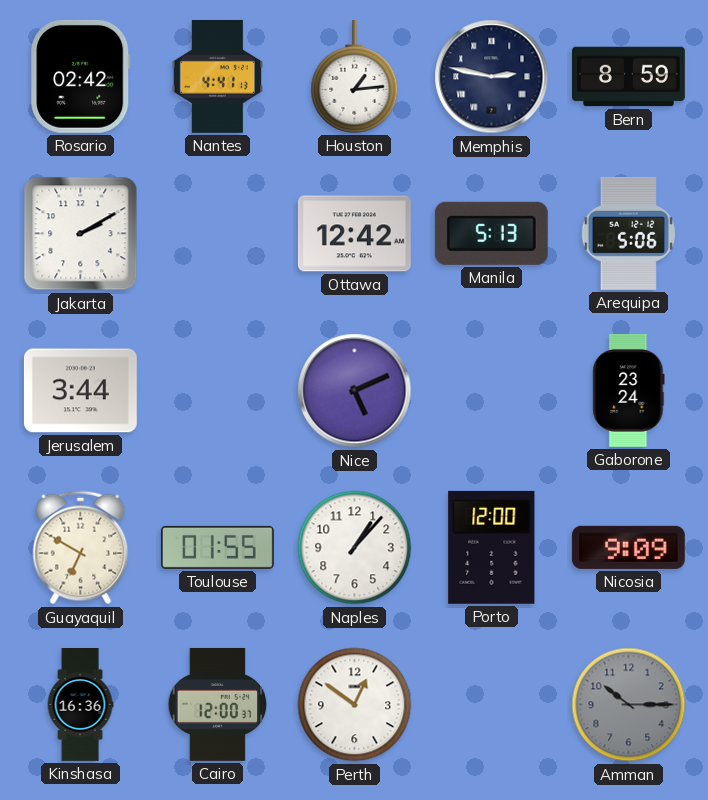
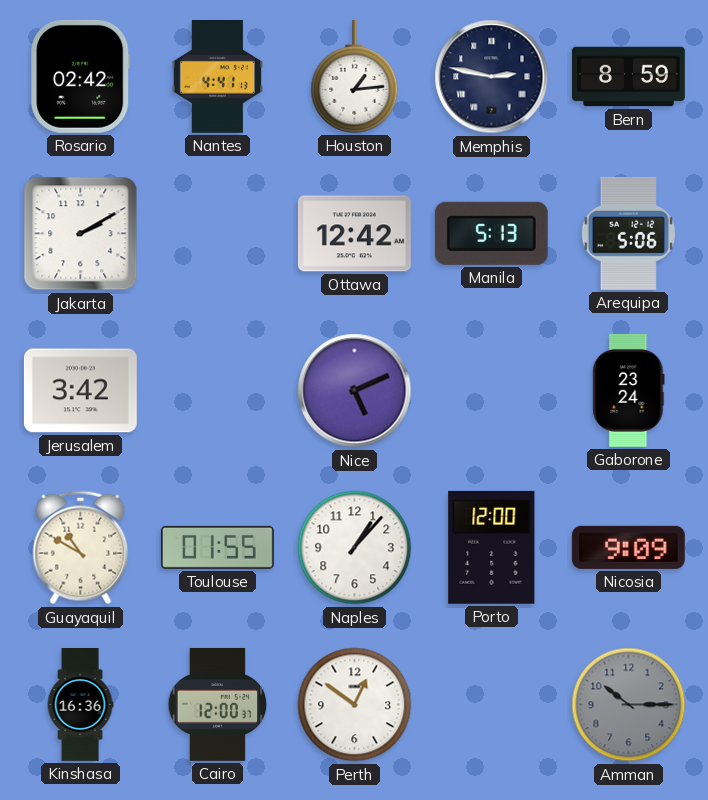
Jerusalem: 3:44 -> 3:42 (80, 391)
Guayaquil: 6:50 -> 10:50 (81, 548)
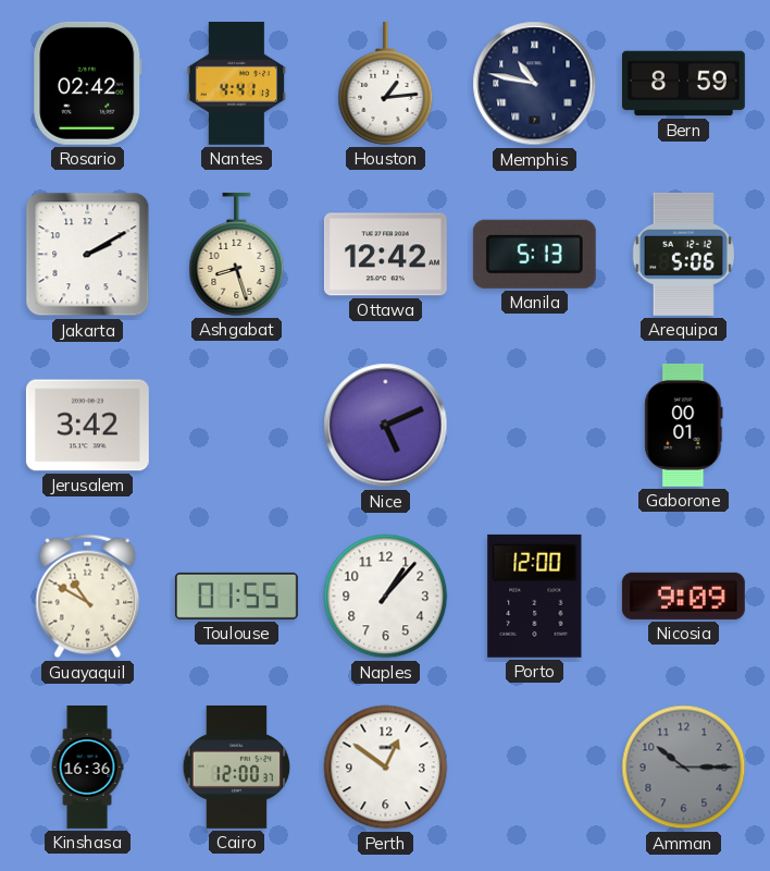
Memphis: 2:47 -> 10:47 (535, 84)
Ashgabat: none -> 8:27 (237, 254)
Gaborone: 23:24 -> 00:01 (684, 425)
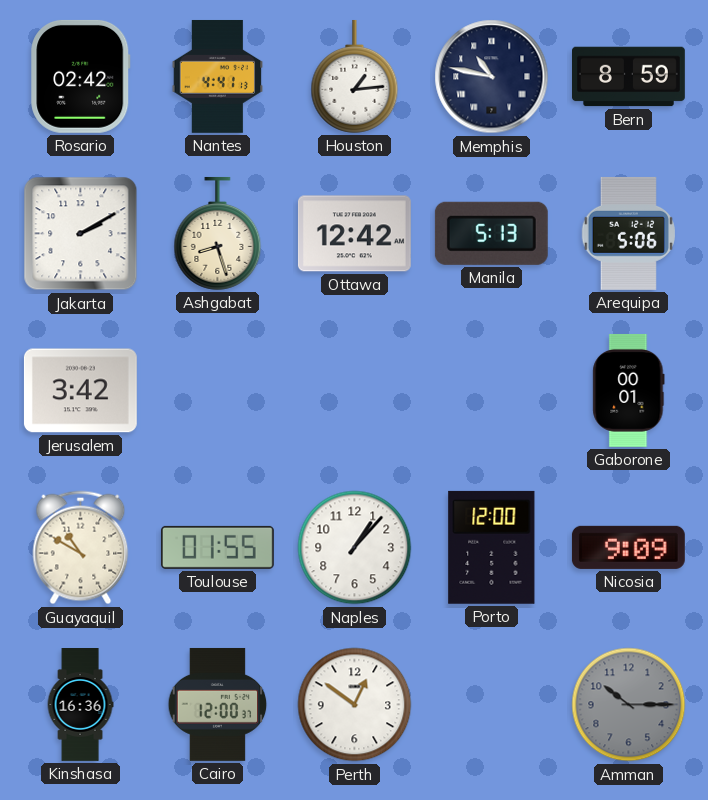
Nice: 5:11 -> none (386, 426)
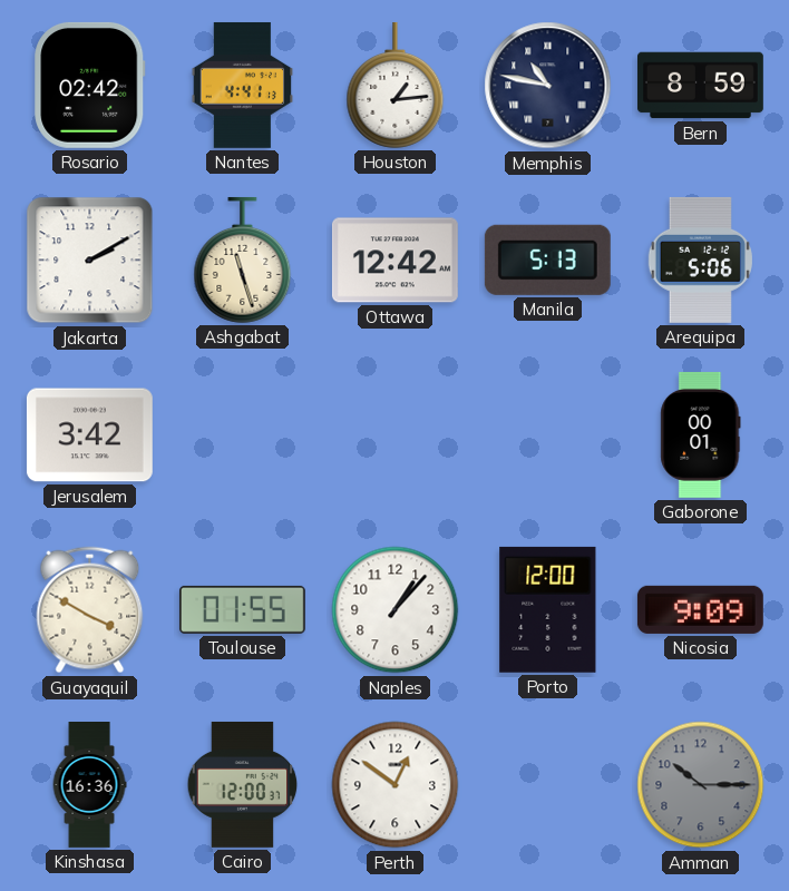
Ashgabat: 8:27 -> 11:27 (243, 260)
Guayaquil: 10:50 -> 3:50 (90, 610)
